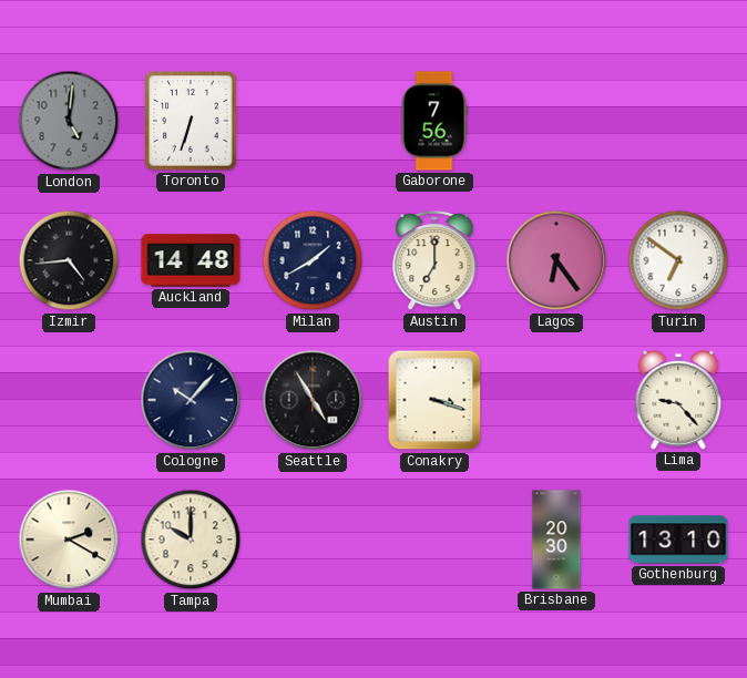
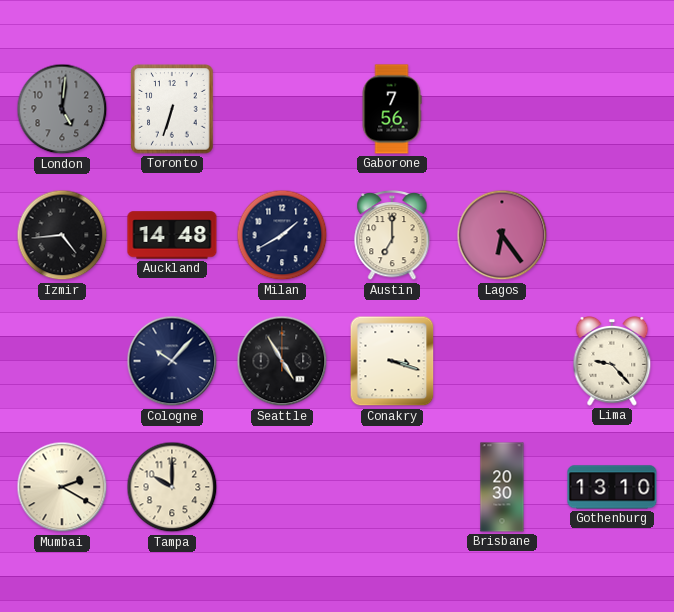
Turin: 6:51 -> none (678, 260)
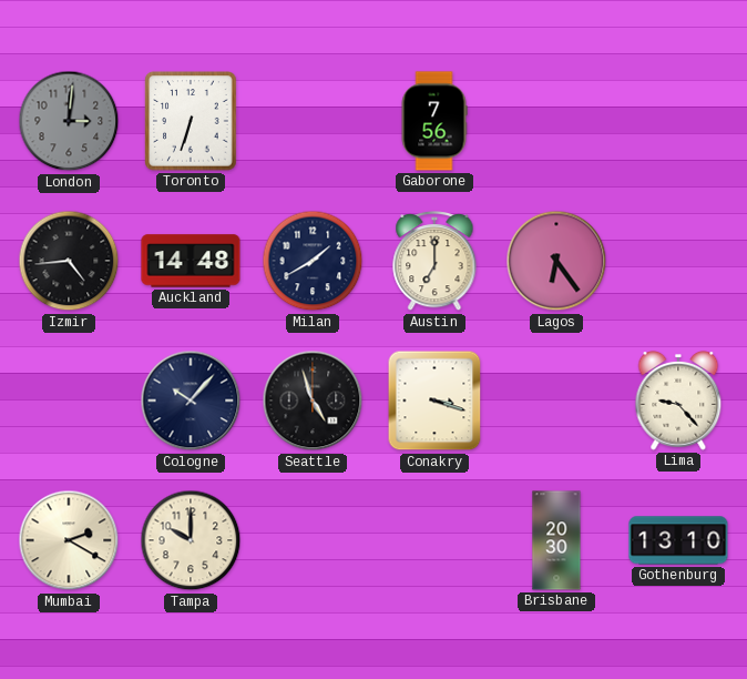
London: 5:01 -> 3:01 (69, 121)
Seattle: 4:55 -> 4:57 (313, 401)
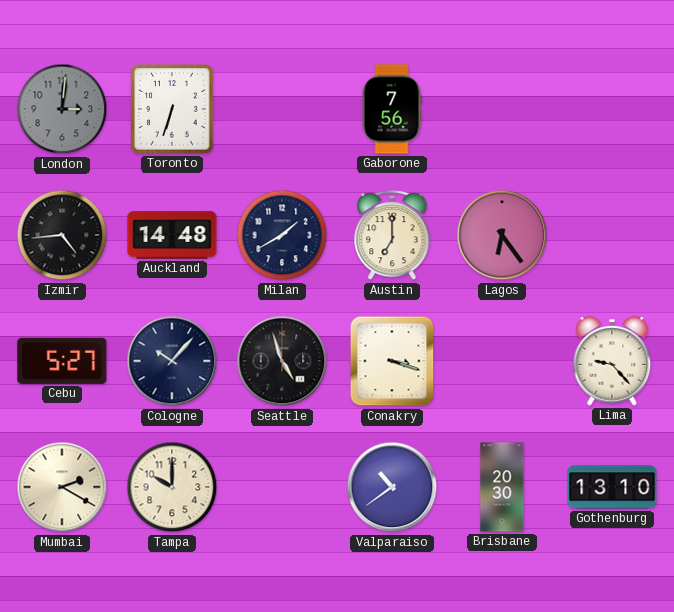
Cebu: none -> 5:27 (62, 361)
Valparaiso: none -> 10:39 (392, 487)
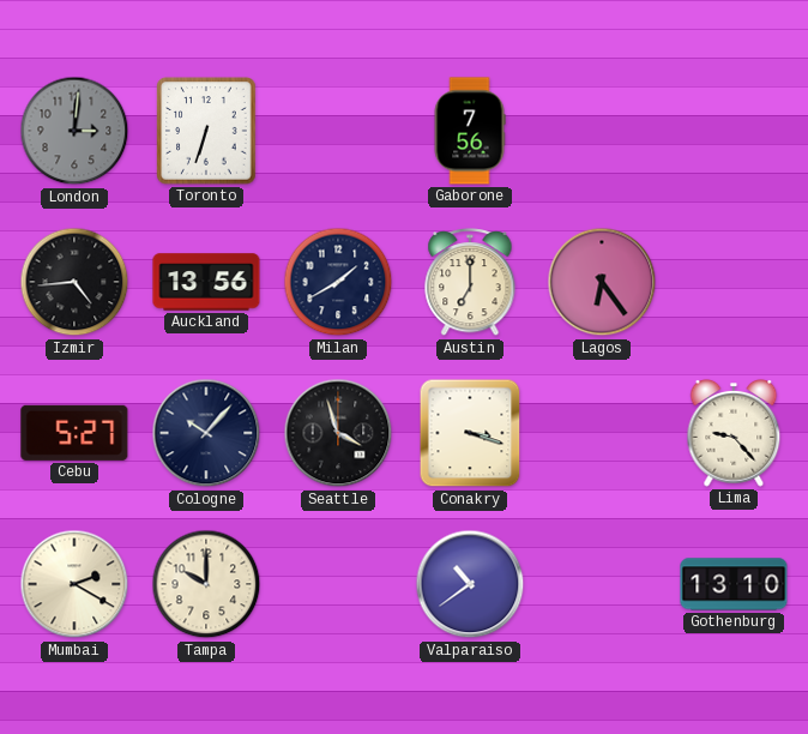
Auckland: 14:48 -> 13:56 (206, 282)
Seattle: 4:57 -> 3:57 (338, 433)
Brisbane: 20:30 -> none (502, 487)
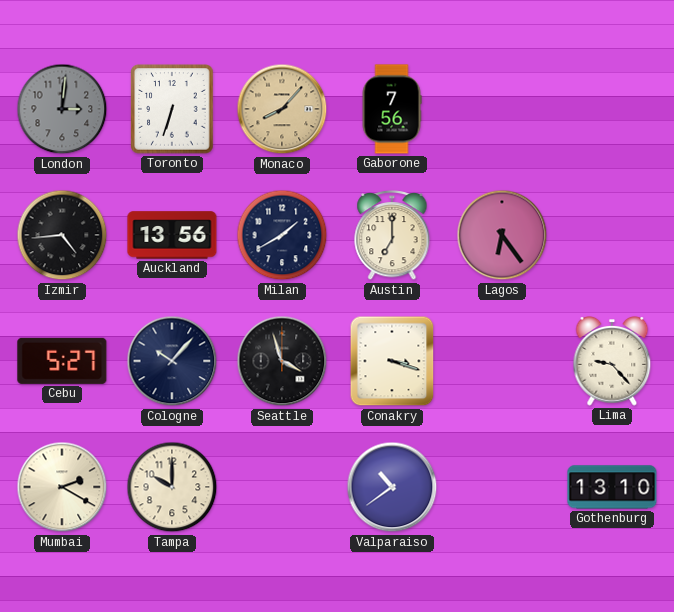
Monaco: none -> 8:07 (282, 109)
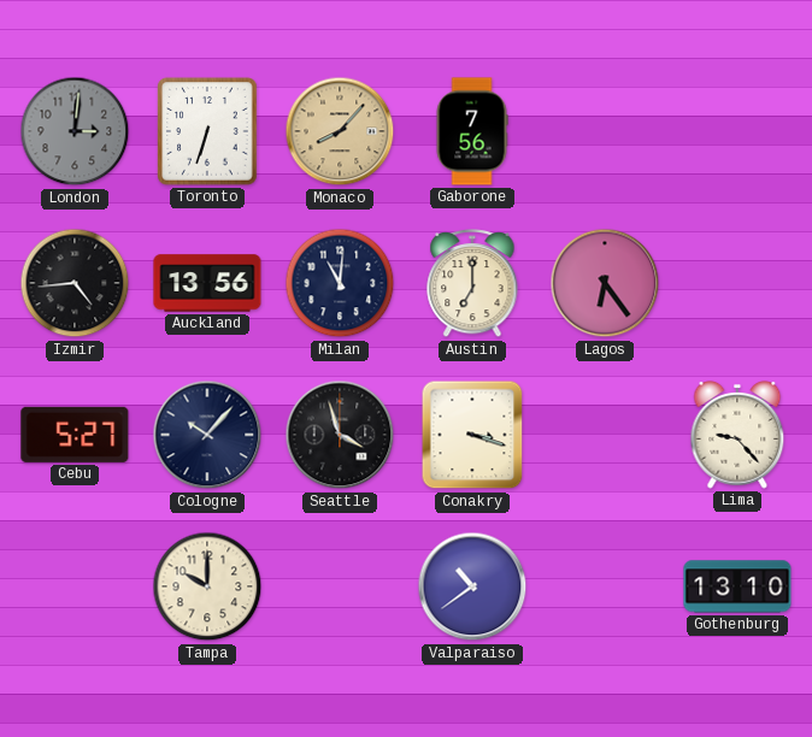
Milan: 1:40 -> 11:01 (340, 283)
Mumbai: 2:20 -> none (62, 487)
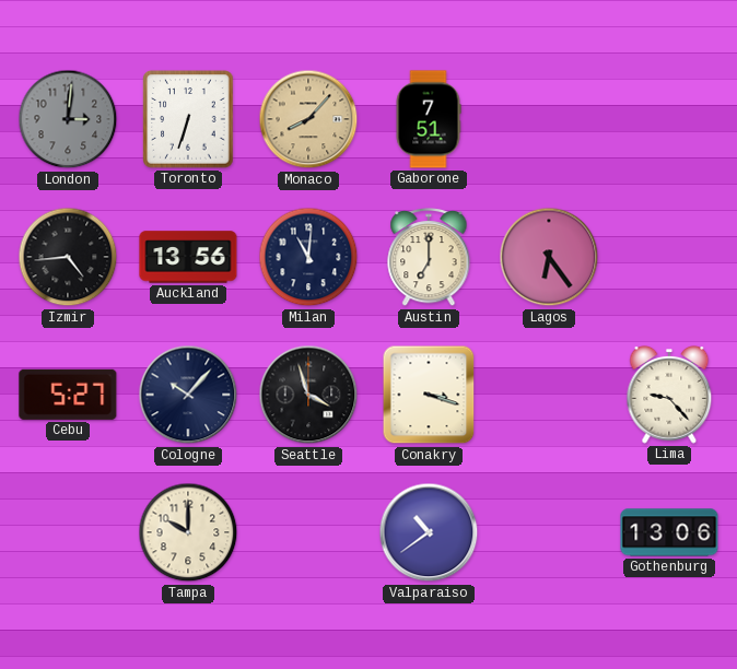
Gaborone: 7:56 -> 7:51 (429, 119)
Gothenburg: 13:10 -> 13:06 (669, 532)
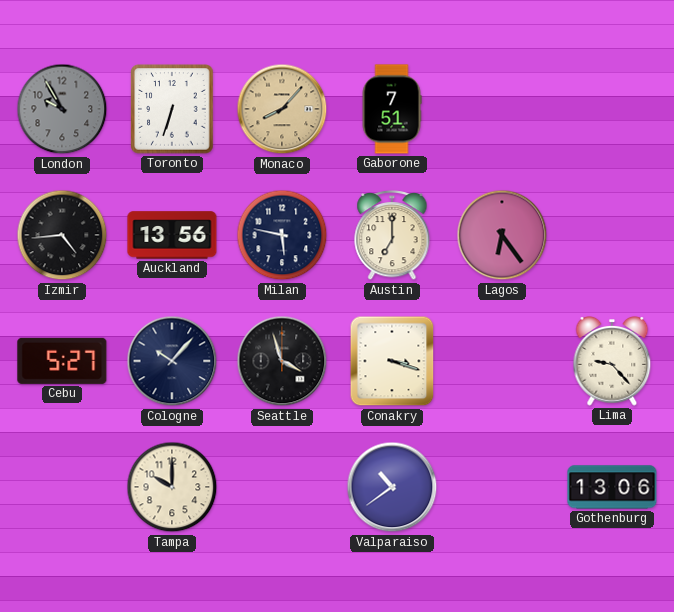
London: 3:01 -> 9:55 (62, 109)
Milan: 11:01 -> 5:47 (282, 235)
